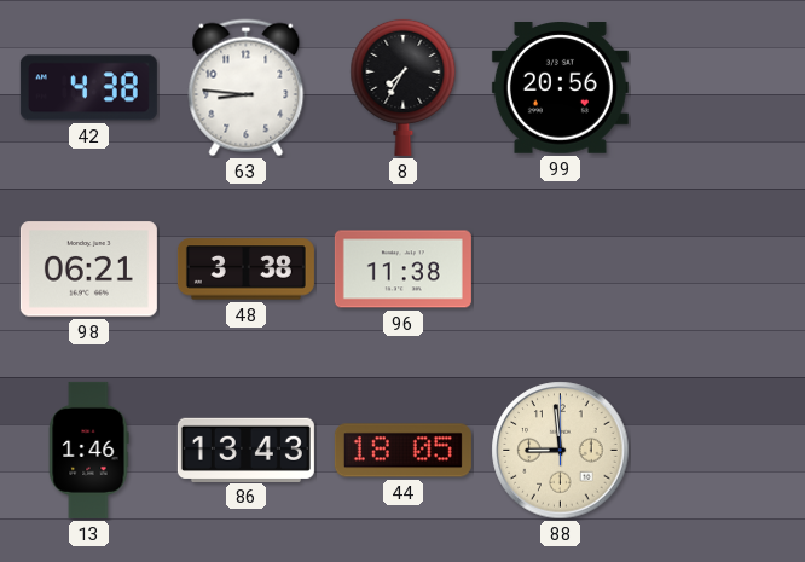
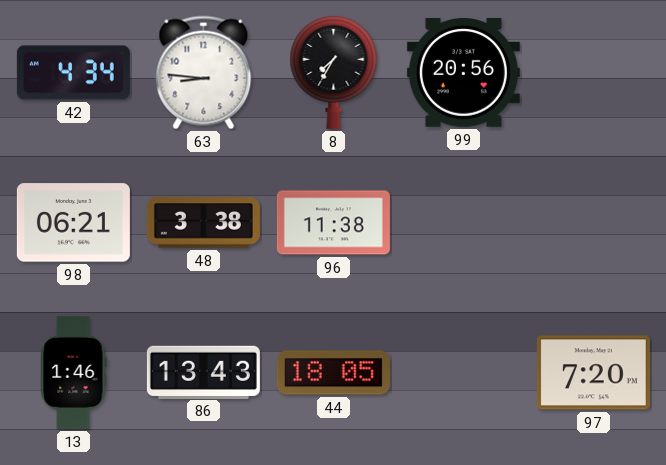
42: 4:38 -> 4:34 (73, 73)
88: 8:59 -> none (561, 451)
97: none -> 7:20 (593, 373)
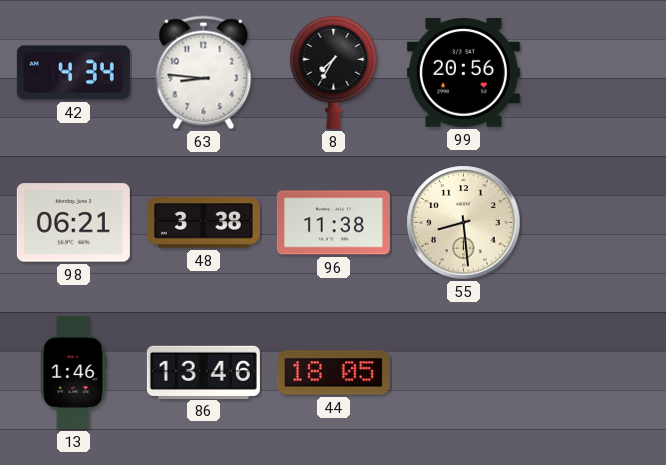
55: none -> 8:29 (464, 223)
86: 13:43 -> 13:46 (203, 372)
97: 7:20 -> none (593, 373)
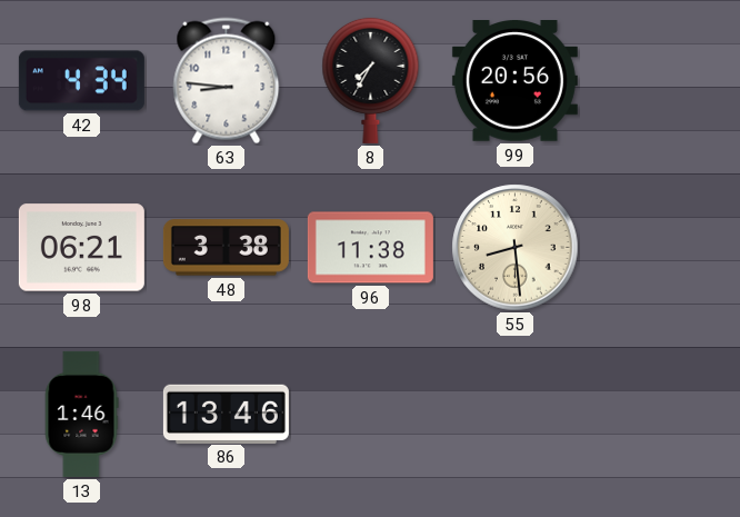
44: 18:05 -> none (333, 373)
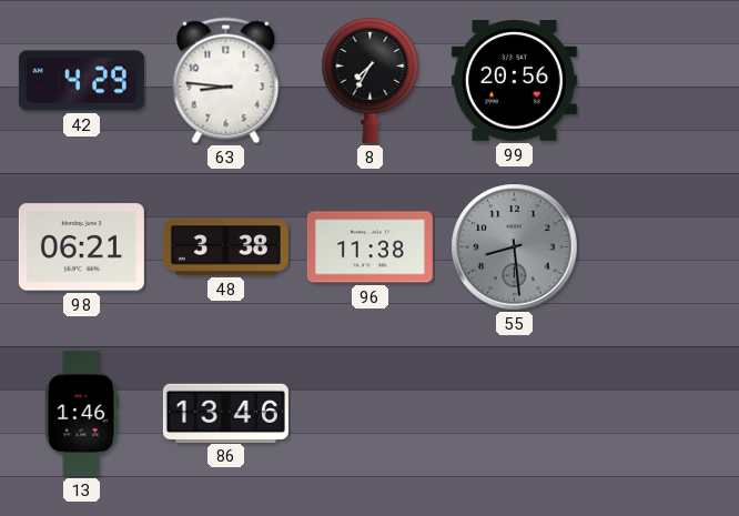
42: 4:34 -> 4:29 (81, 81)
55 dial: cream -> grey (515, 247)
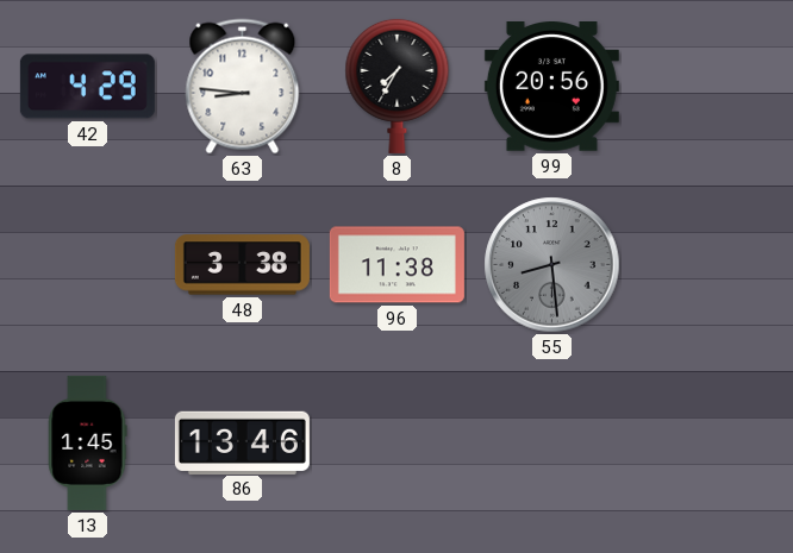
98: 06:21 -> none (81, 247)
13: 1:46 -> 1:45 (87, 442)
